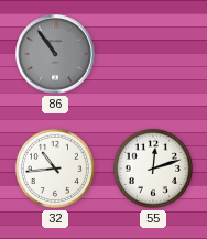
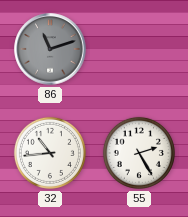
86: 10:54 -> 11:12 (50, 49)
55: 12:12 -> 2:25 (139, 153)
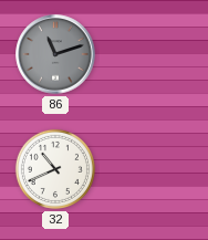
32: 10:44 -> 10:41 (55, 169)
55: 2:25 -> none (139, 153)
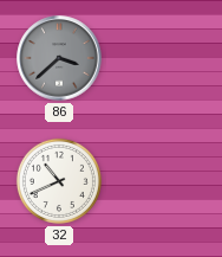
86: 11:12 -> 3:38 (59, 58)
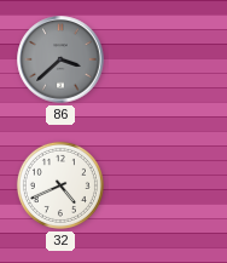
32: 10:41 -> 4:41 (60, 185)
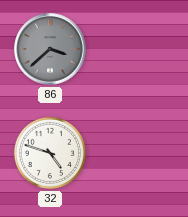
32: 4:41 -> 4:48 (50, 153)
